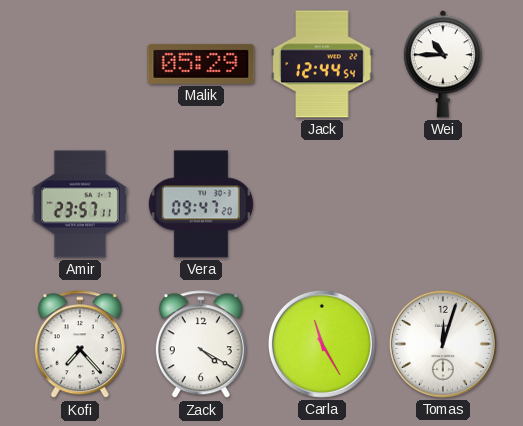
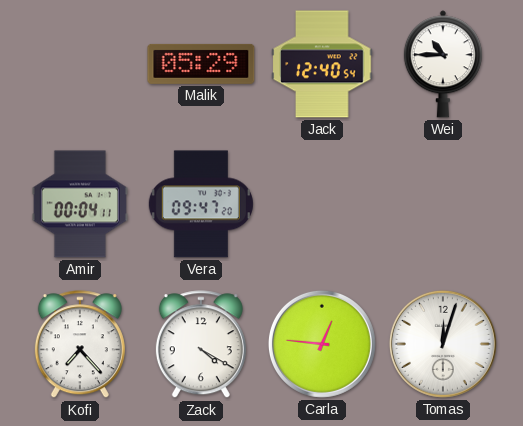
Jack: 12:44 -> 12:40 (322, 64)
Amir: 23:57 -> 00:04 (80, 204)
Carla: 11:25 -> 12:46 (322, 344)
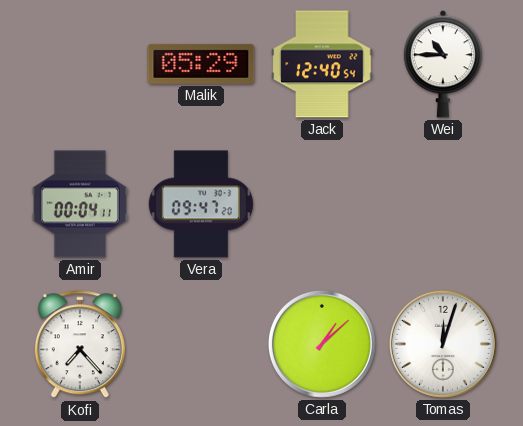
Zack: 4:20 -> none (201, 345)
Carla: 12:46 -> 1:08 (322, 344)
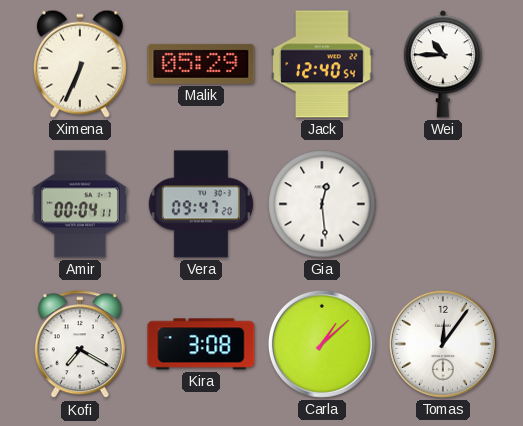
Ximena: none -> 6:34 (80, 64)
Gia: none -> 12:29 (322, 204)
Kofi: 7:23 -> 7:20 (80, 345)
Kira: none -> 3:08 (201, 344)
Tomas: 12:03 -> 12:06 (443, 344)
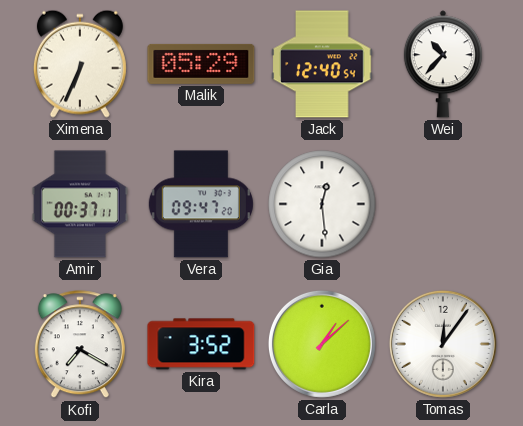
Wei: 10:45 -> 10:37 (443, 64)
Amir: 00:04 -> 00:37 (80, 204)
Kira: 3:08 -> 3:52 (201, 344)
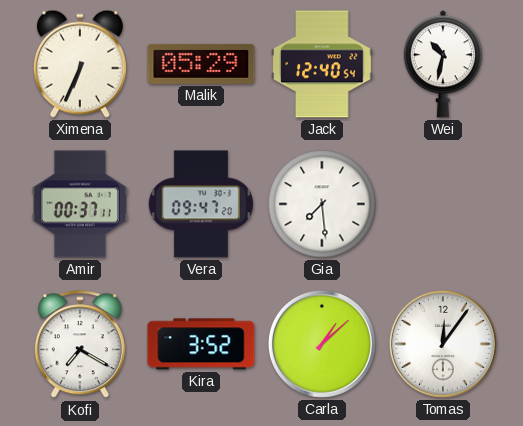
Wei: 10:37 -> 10:32 (443, 64)
Gia: 12:29 -> 7:29 (322, 204)
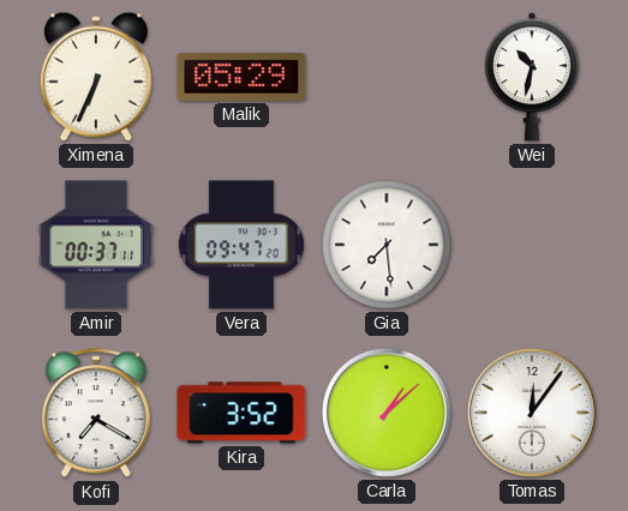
Jack: 12:40 -> none (322, 64)
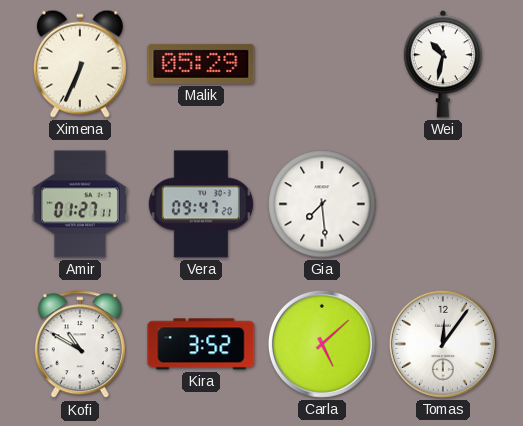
Amir: 00:37 -> 01:27 (80, 204)
Kofi: 7:20 -> 10:50 (80, 345)
Carla: 1:08 -> 5:08 (322, 344)
